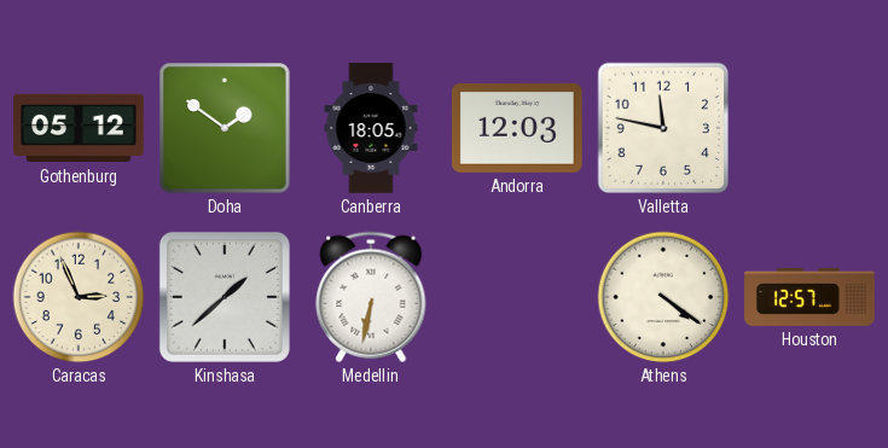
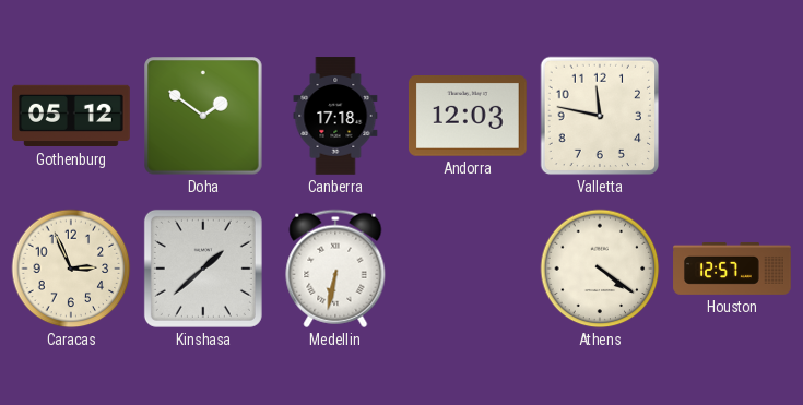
Canberra: 18:05 -> 17:18 (335, 116)
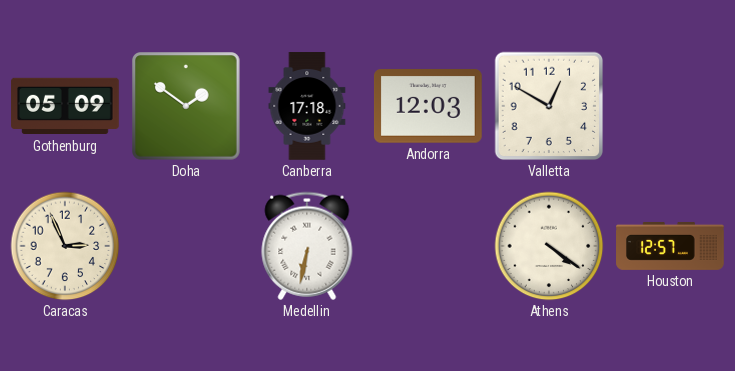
Gothenburg: 05:12 -> 05:09 (65, 106)
Valletta: 11:47 -> 12:50 (549, 106)
Kinshasa: 1:38 -> none (203, 269)
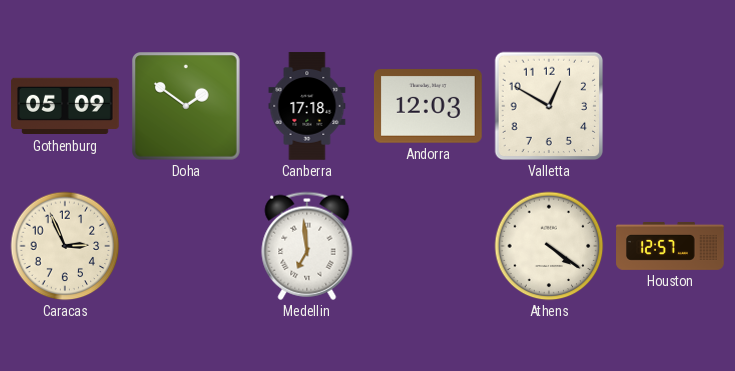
Medellin: 6:32 -> 6:59 (307, 246)
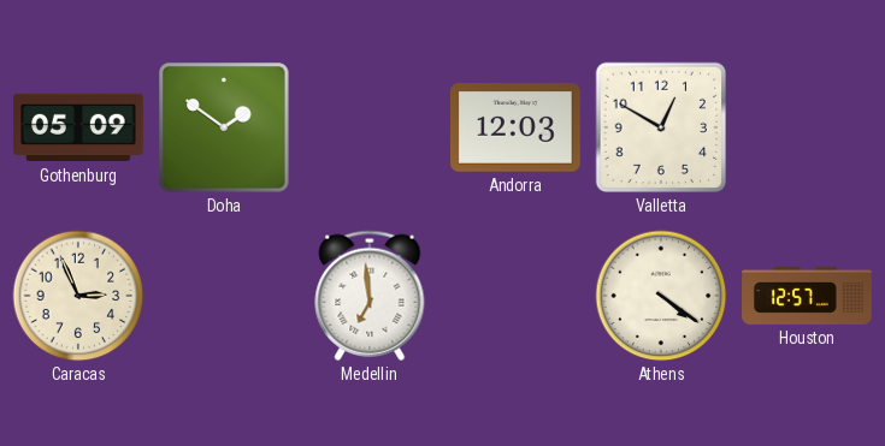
Canberra: 17:18 -> none (307, 106)
